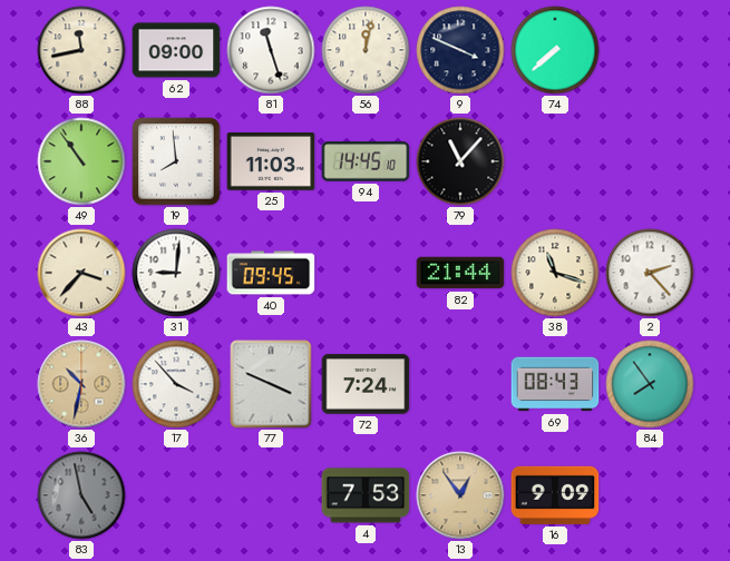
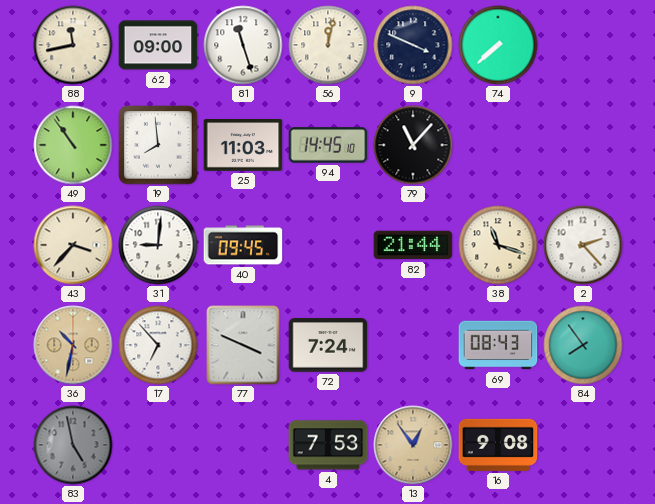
17: 3:53 -> 6:53 (158, 345)
16: 9:09 -> 9:08 (498, 445)
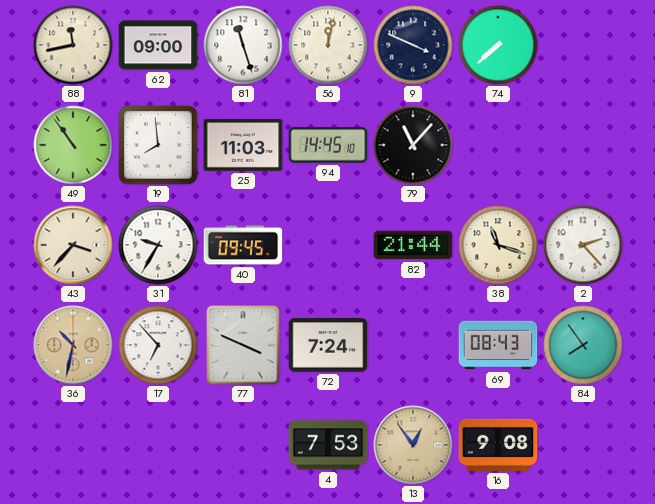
31: 9:01 -> 9:35 (158, 245)
83: 4:58 -> none (73, 445)
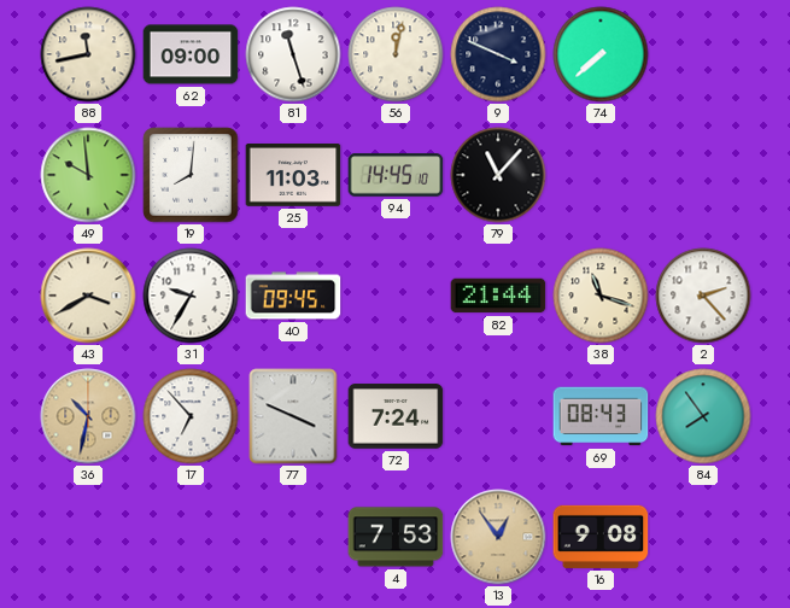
49: 10:54 -> 9:59 (88, 175)
19: 7:59 -> 8:01 (191, 175)
43: 3:37 -> 3:40 (88, 296)
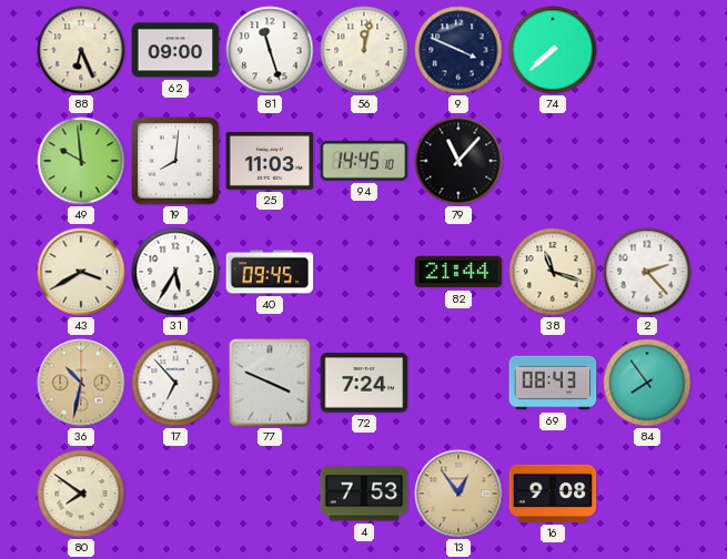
88: 11:43 -> 6:26 (81, 50)
31: 9:35 -> 5:35 (175, 272)
80: none -> 7:51 (81, 494)
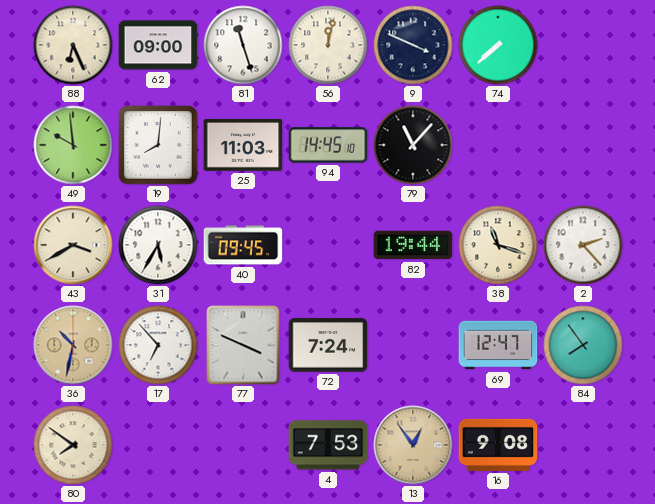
82: 21:44 -> 19:44 (413, 245)
69: 08:43 -> 12:47 (498, 345)
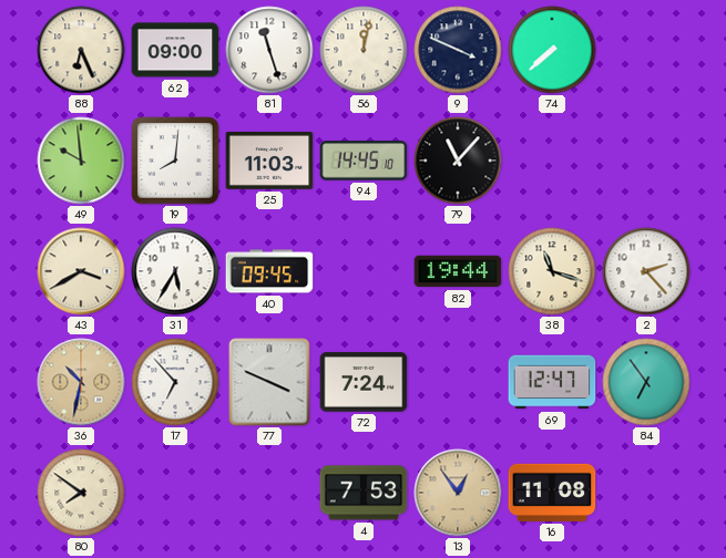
84: 7:54 -> 6:54 (646, 382)
16: 9:08 -> 11:08 (552, 493)
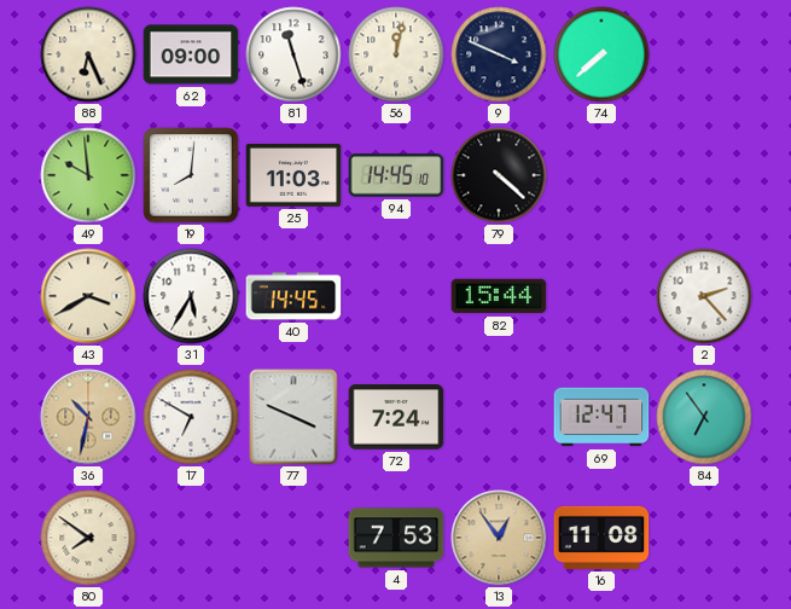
79: 11:07 -> 4:22 (499, 175)
40: 09:45 -> 14:45 (293, 296)
82: 19:44 -> 15:44 (499, 296)
38: 11:18 -> none (552, 271)
17: 6:53 -> 6:50 (191, 417)
